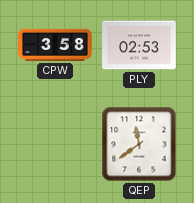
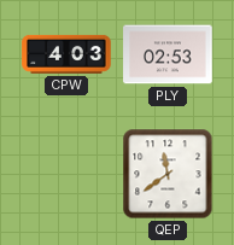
CPW: 3:58 -> 4:03 (66, 54)
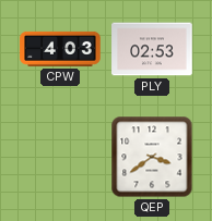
QEP: 11:39 -> 3:39 (152, 157)
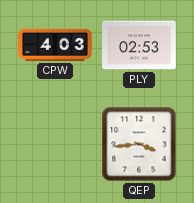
QEP: 3:39 -> 3:44 (139, 144)
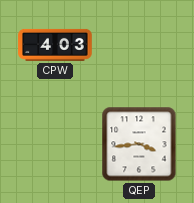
PLY: 02:53 -> none (139, 45)
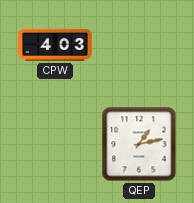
QEP: 3:44 -> 1:13 (139, 144)
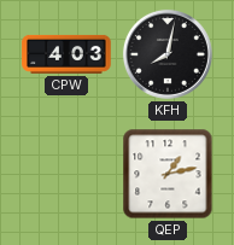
KFH: none -> 8:02 (168, 54)
